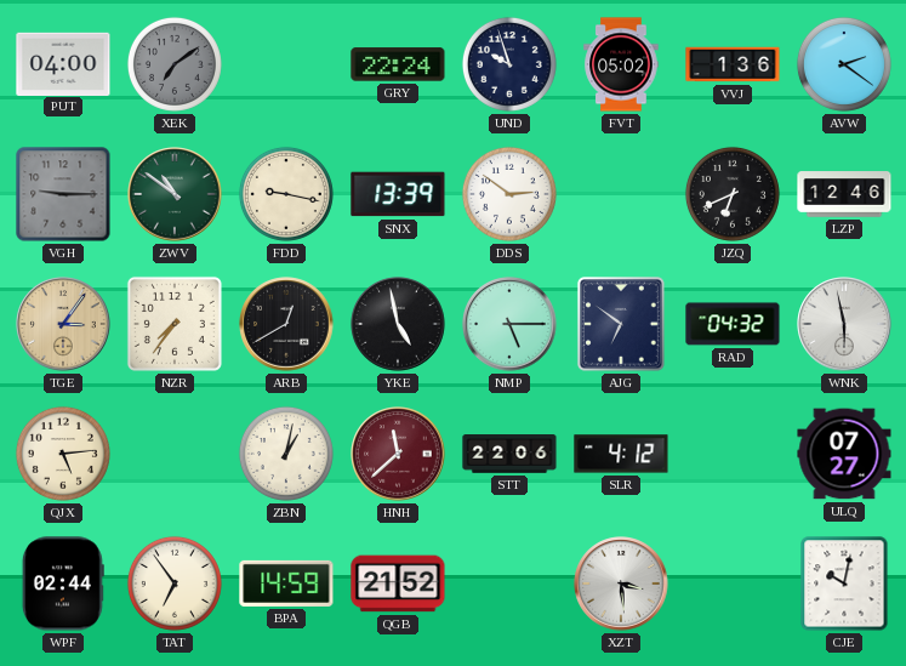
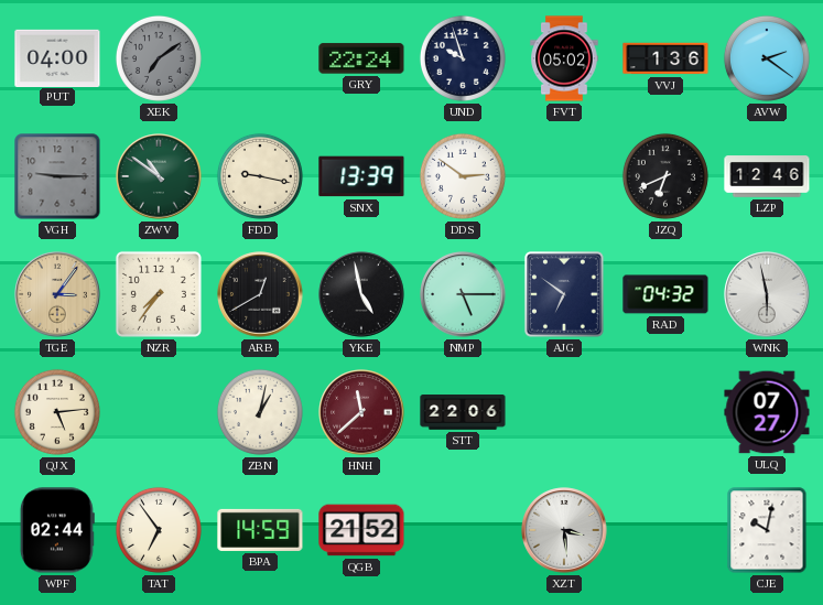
SLR: 4:12 -> none (621, 454)
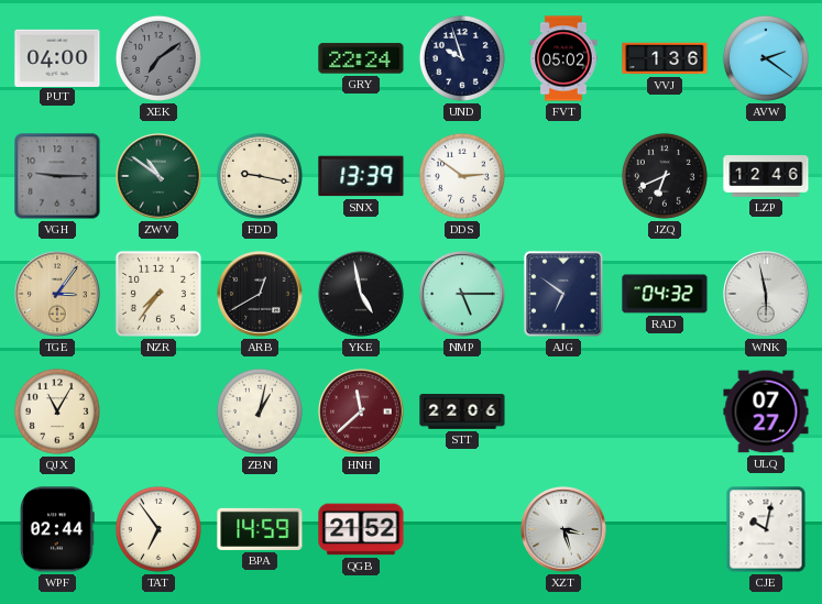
QJX: 5:14 -> 11:05 (57, 411)
XZT: 3:29 -> 3:27 (563, 529)
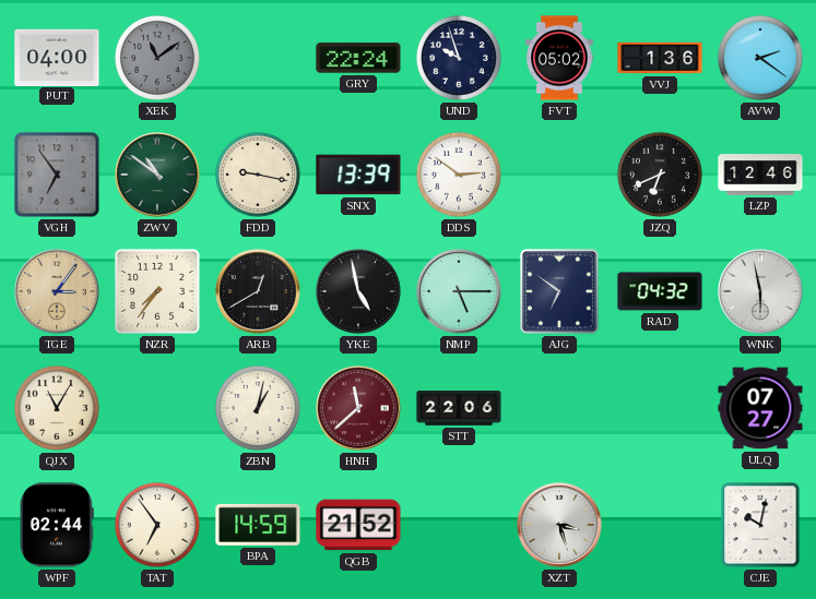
XEK: 7:09 -> 11:09 (157, 58)
VGH: 9:15 -> 6:54 (57, 175)
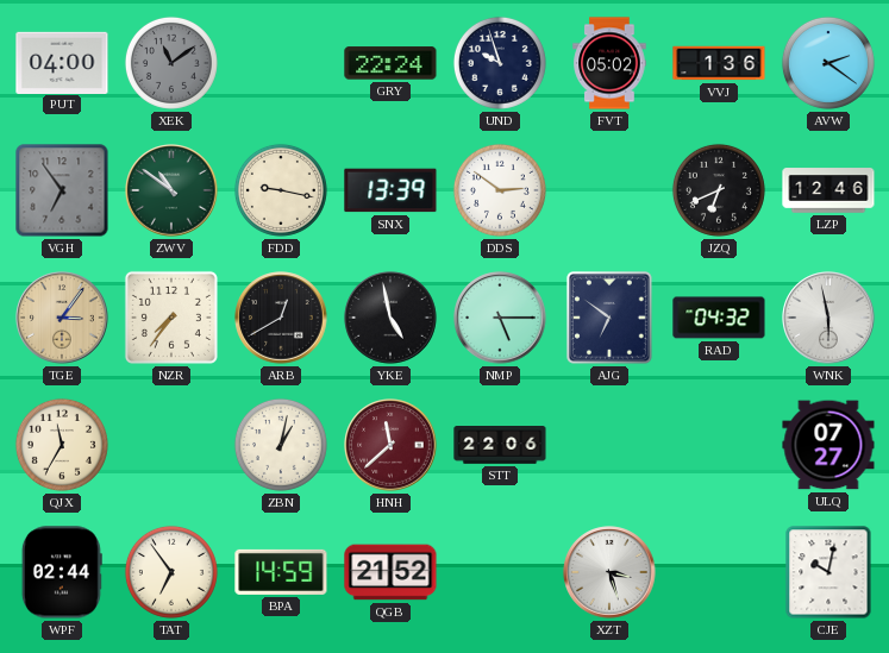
QJX: 11:05 -> 11:35 (62, 445)
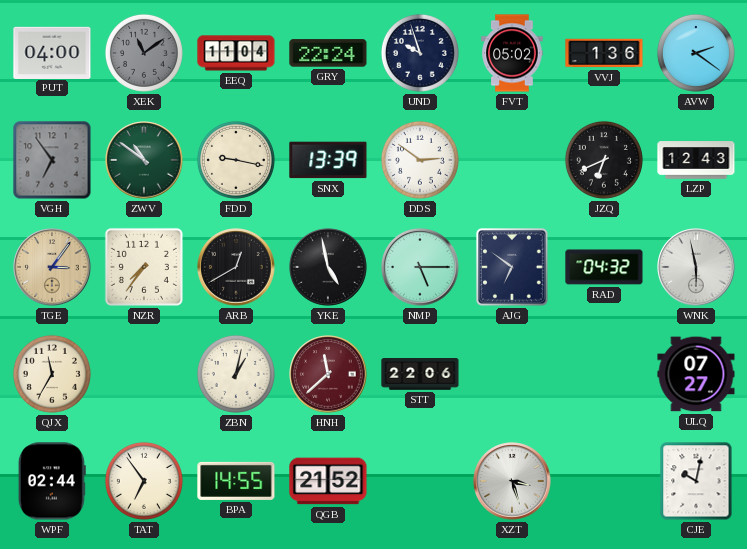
EEQ: none -> 11:04 (236, 53)
LZP: 12:46 -> 12:43 (696, 160)
BPA: 14:59 -> 14:55 (236, 481)
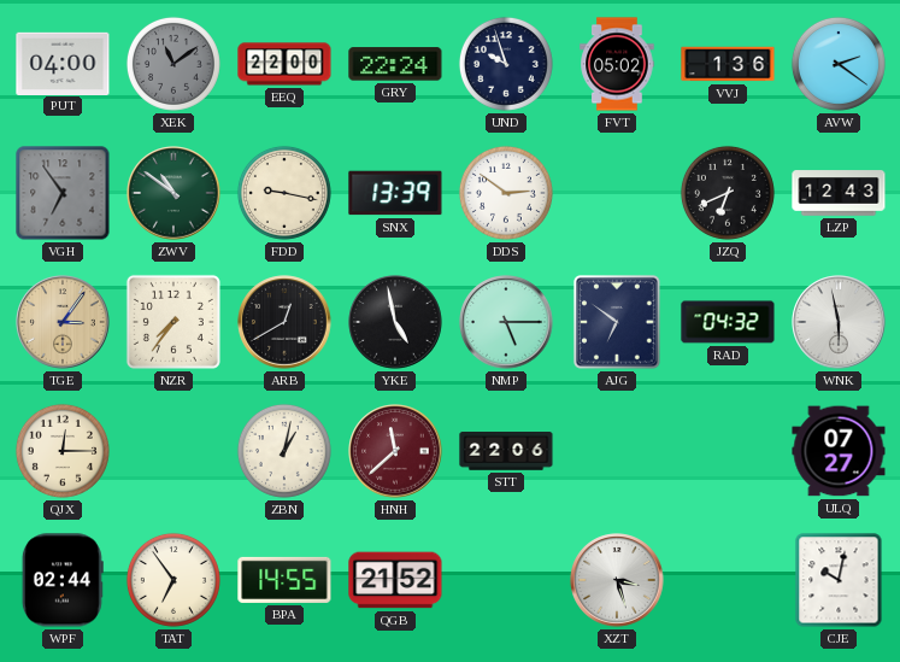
EEQ: 11:04 -> 22:00 (284, 64)
QJX: 11:35 -> 12:15 (63, 451)
